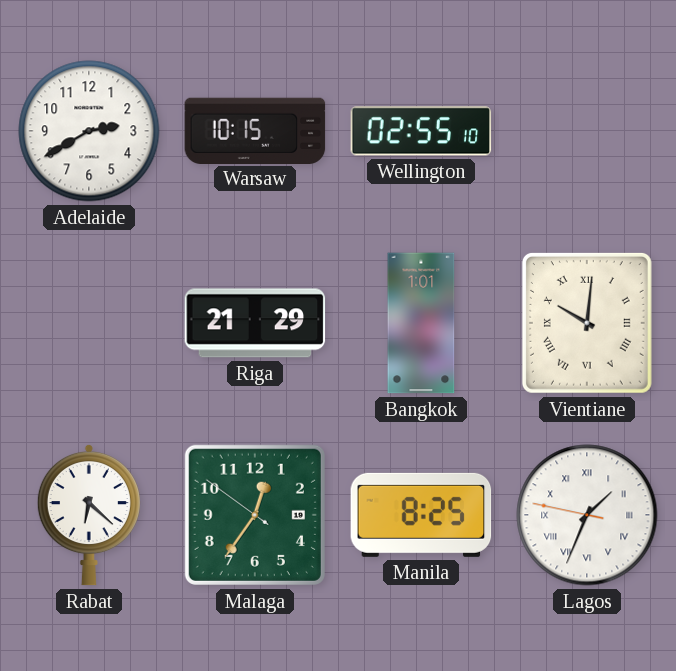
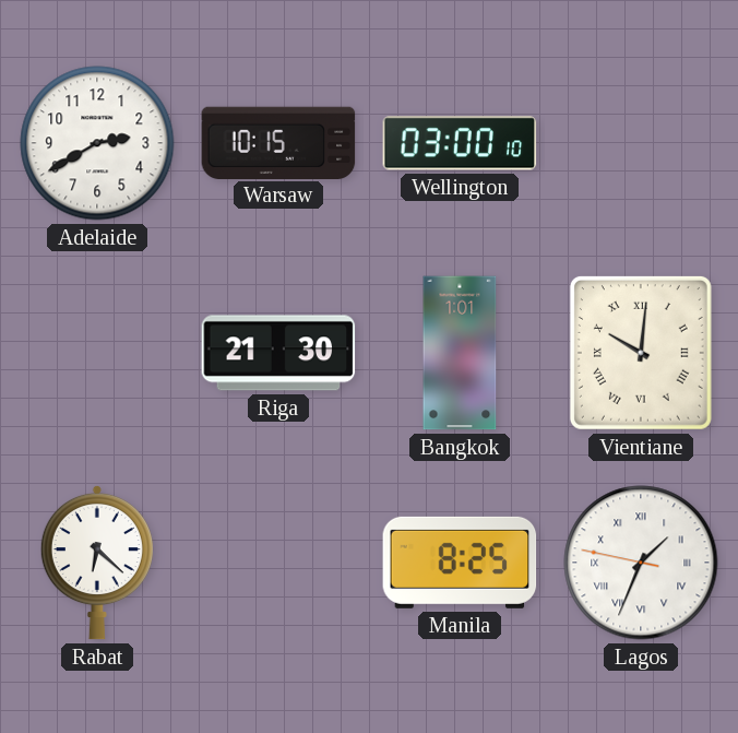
Wellington: 02:55 -> 03:00 (460, 143)
Riga: 21:29 -> 21:30 (278, 353)
Malaga: 12:35 -> none (255, 515)
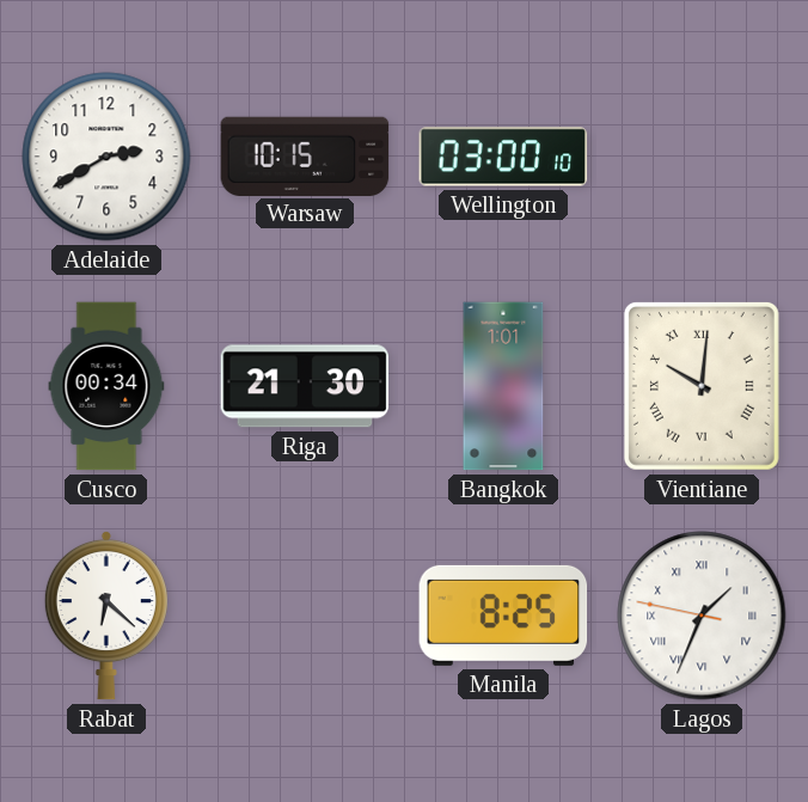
Cusco: none -> 00:34 (106, 386)
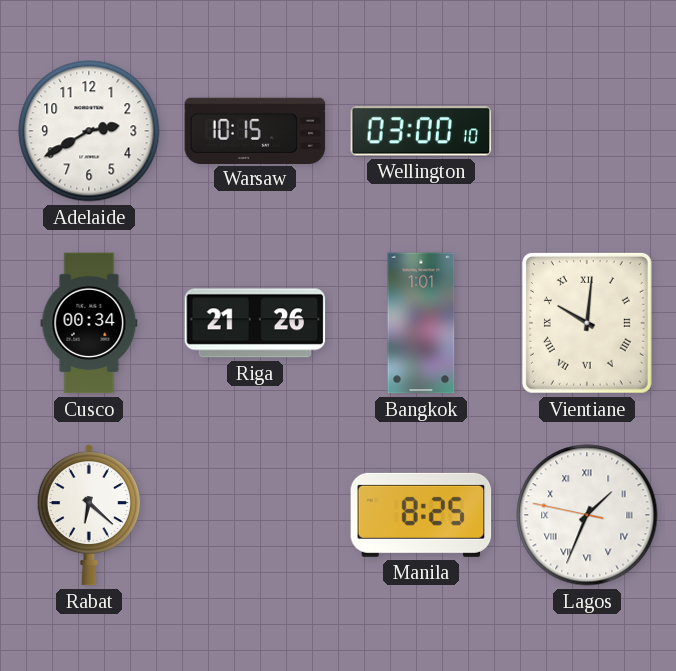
Riga: 21:30 -> 21:26 (255, 323)
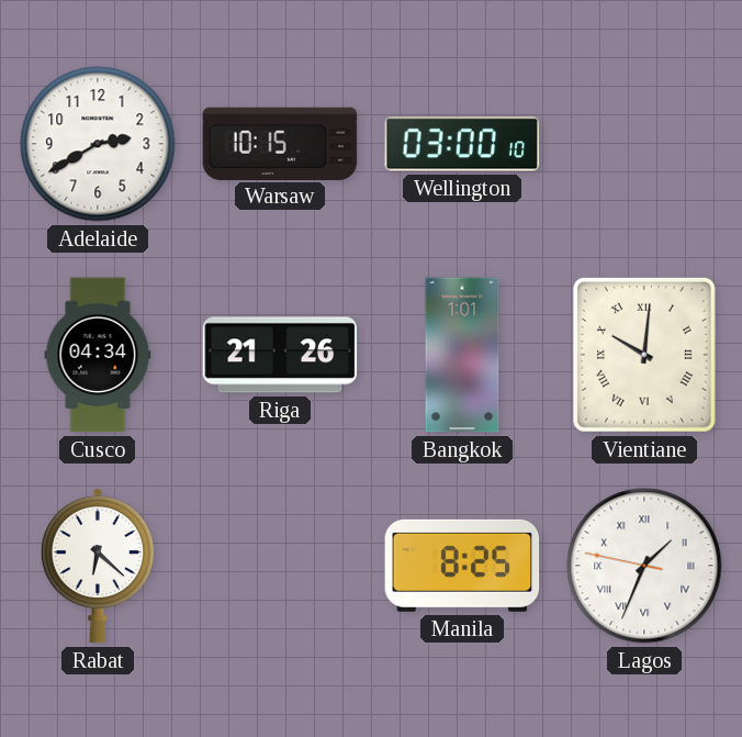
Cusco: 00:34 -> 04:34 (98, 355)
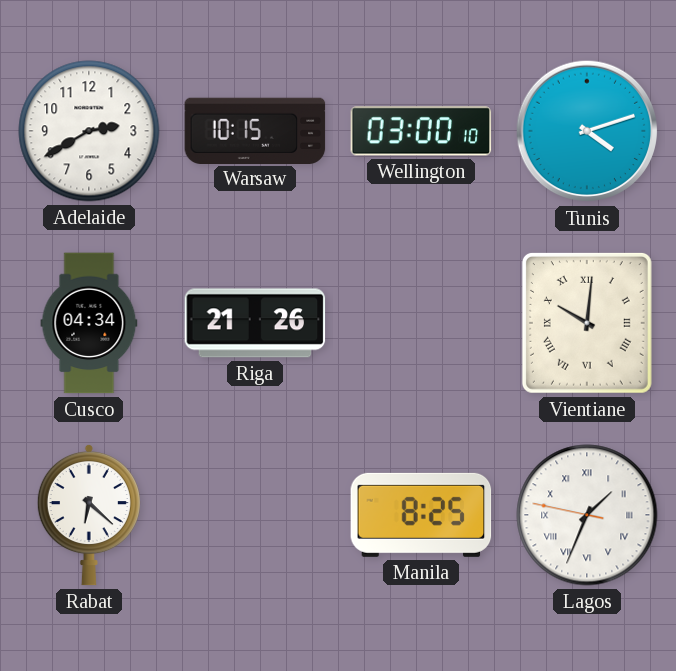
Tunis: none -> 4:12 (587, 131)
Bangkok: 1:01 -> none (462, 355)
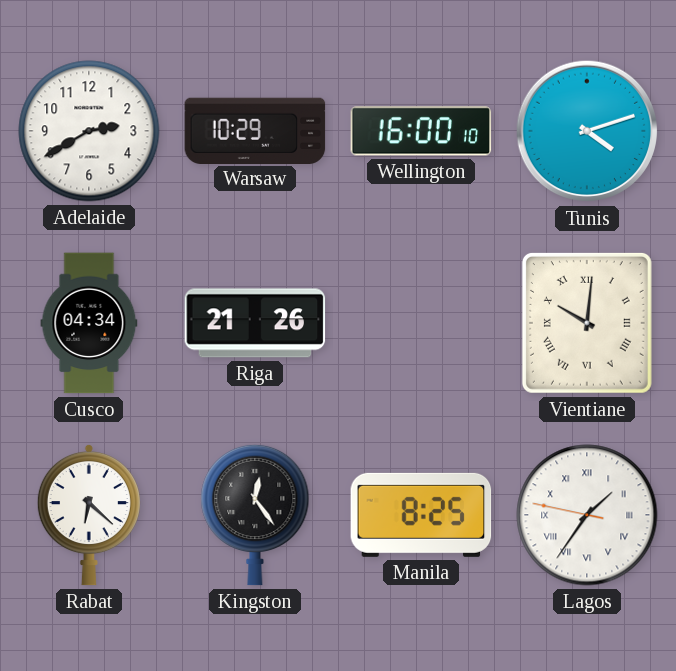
Warsaw: 10:15 -> 10:29 (255, 130)
Wellington: 03:00 -> 16:00 (421, 131)
Kingston: none -> 12:24 (255, 515)
Lagos: 1:33 -> 1:35 (587, 515)
